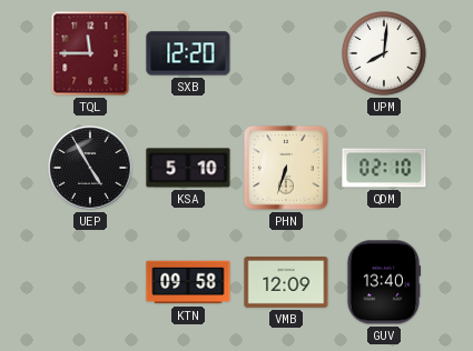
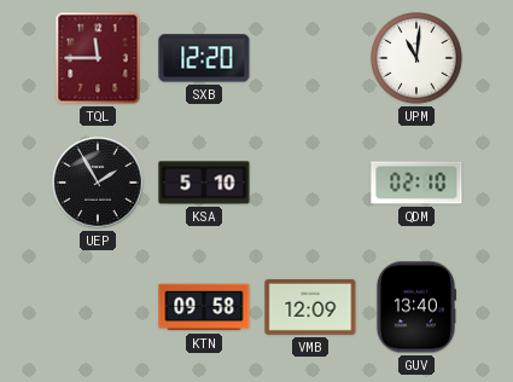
UPM: 8:01 -> 11:01 (418, 59)
UEP: 4:55 -> 1:55 (98, 183)
PHN: 6:33 -> none (286, 168)
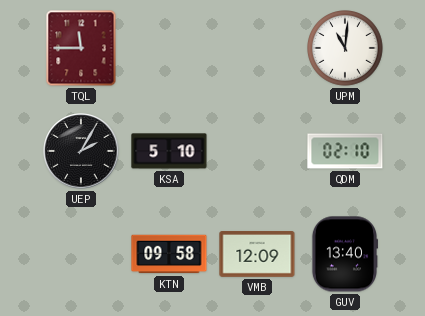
SXB: 12:20 -> none (204, 58)
UEP: 1:55 -> 2:05 (81, 151)
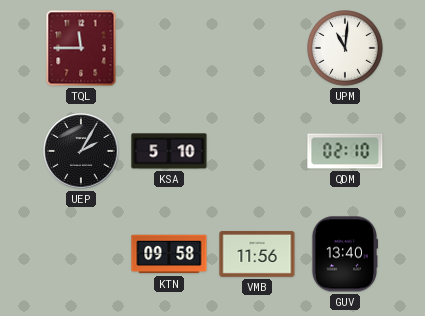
VMB: 12:09 -> 11:56 (257, 255)
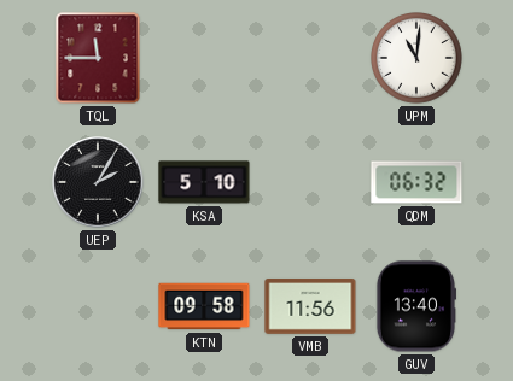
QDM: 02:10 -> 06:32 (416, 182)
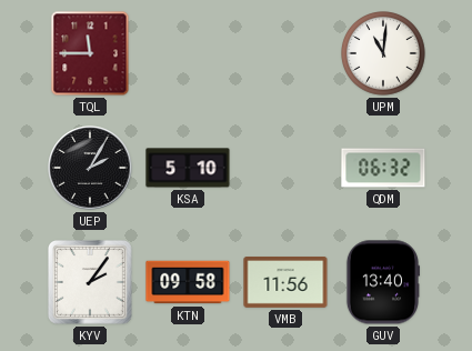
KYV: none -> 2:06 (90, 282)
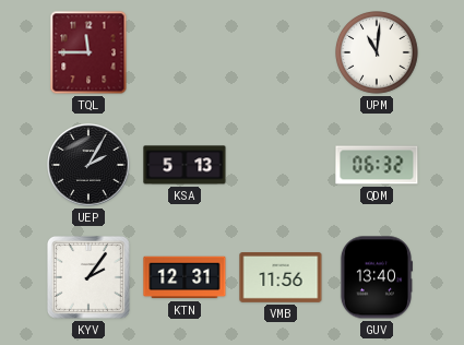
KSA: 5:10 -> 5:13 (185, 165)
KTN: 09:58 -> 12:31 (185, 277)
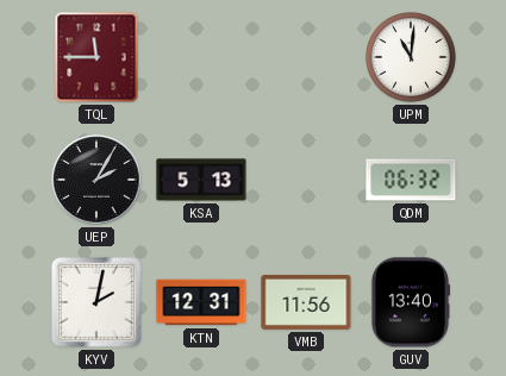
KYV: 2:06 -> 2:02 (96, 302)
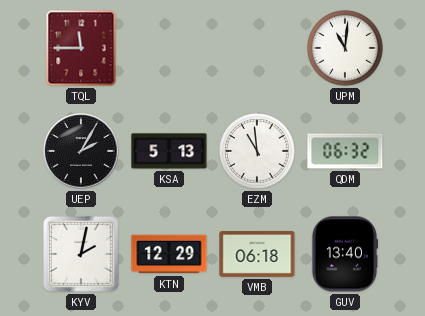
EZM: none -> 10:59 (258, 152)
KTN: 12:31 -> 12:29 (169, 254)
VMB: 11:56 -> 06:18 (257, 255)
